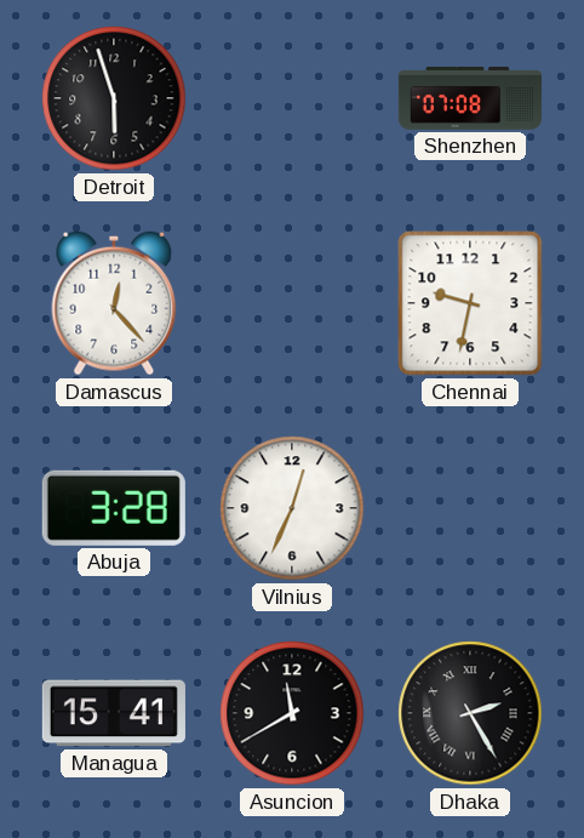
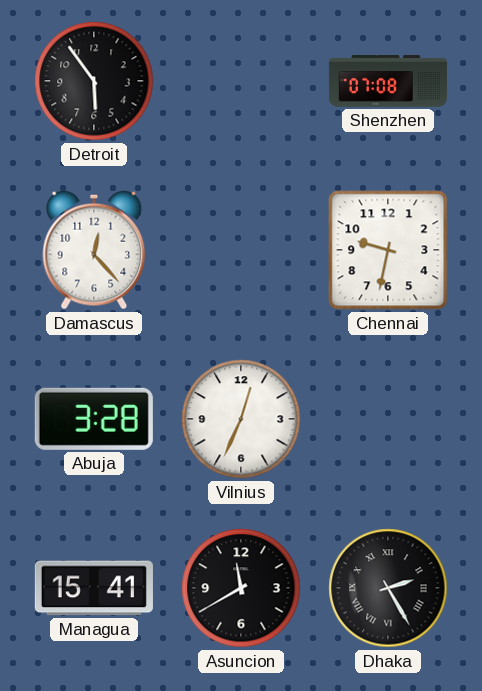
Detroit: 5:57 -> 5:54 (94, 81)
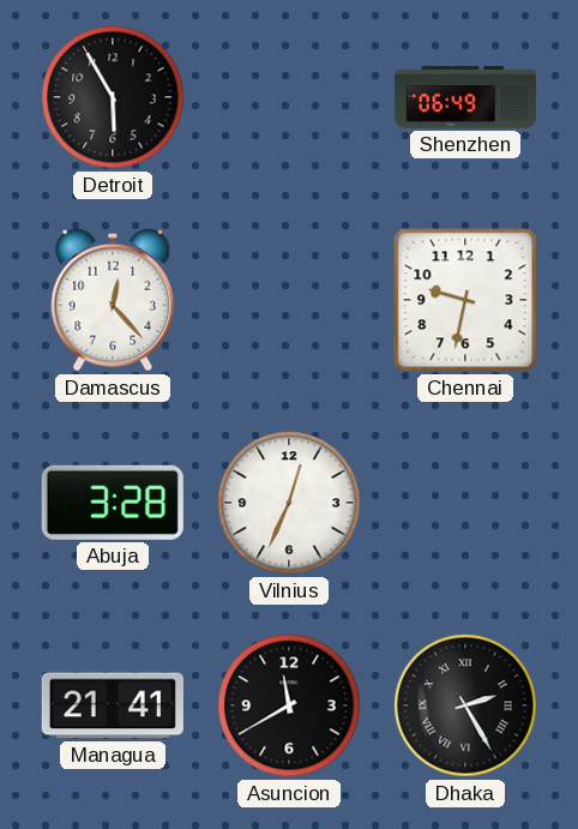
Detroit: 5:54 -> 5:55 (113, 97)
Shenzhen: 07:08 -> 06:49 (465, 97)
Managua: 15:41 -> 21:41 (113, 705)
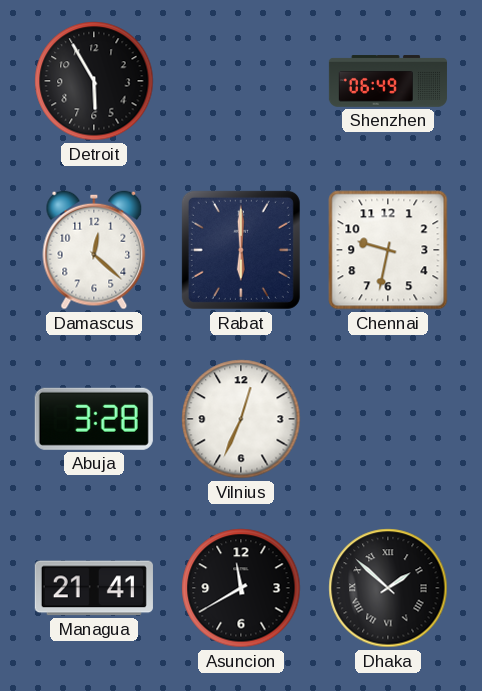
Damascus: 12:23 -> 12:22 (94, 250)
Rabat: none -> 6:00 (241, 250)
Dhaka: 2:25 -> 1:52 (388, 588)
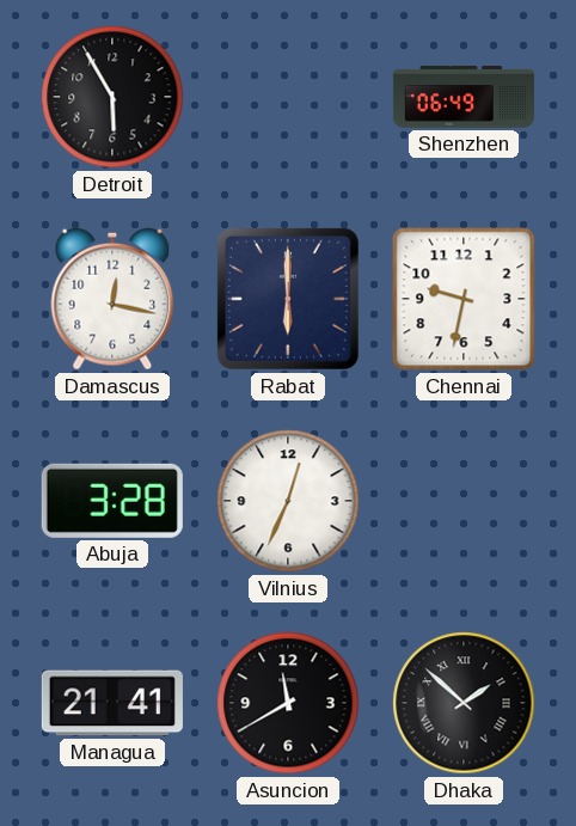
Damascus: 12:22 -> 12:17 (112, 299)
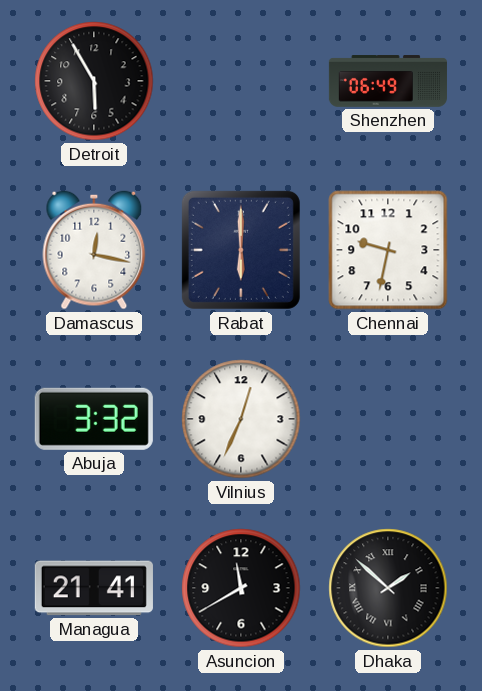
Abuja: 3:28 -> 3:32 (94, 419)
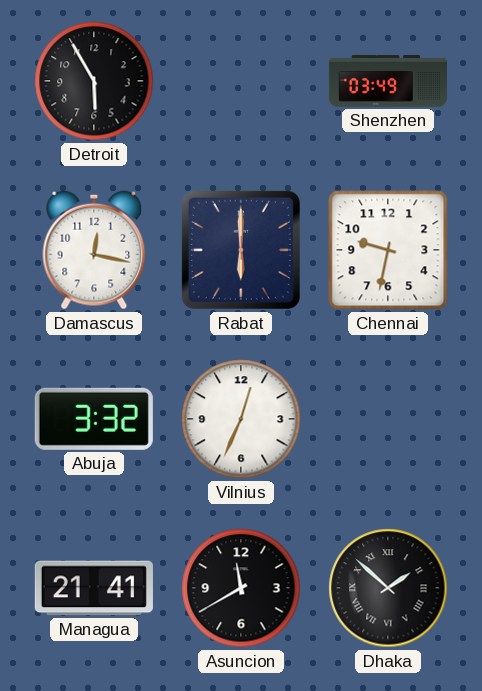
Shenzhen: 06:49 -> 03:49 (388, 81)
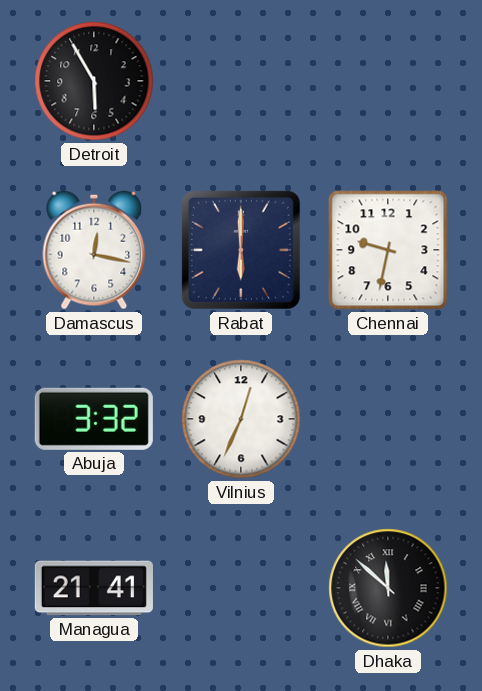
Shenzhen: 03:49 -> none (388, 81)
Asuncion: 11:40 -> none (241, 588)
Dhaka: 1:52 -> 11:52 (388, 588)
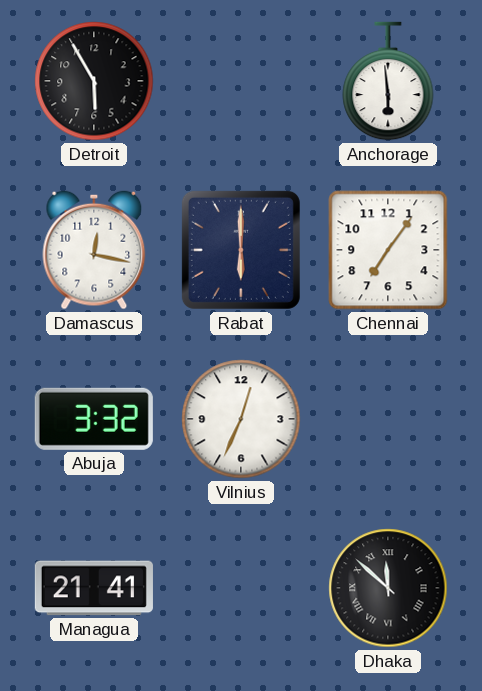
Anchorage: none -> 5:59 (388, 81)
Chennai: 9:32 -> 7:06 (388, 250)
